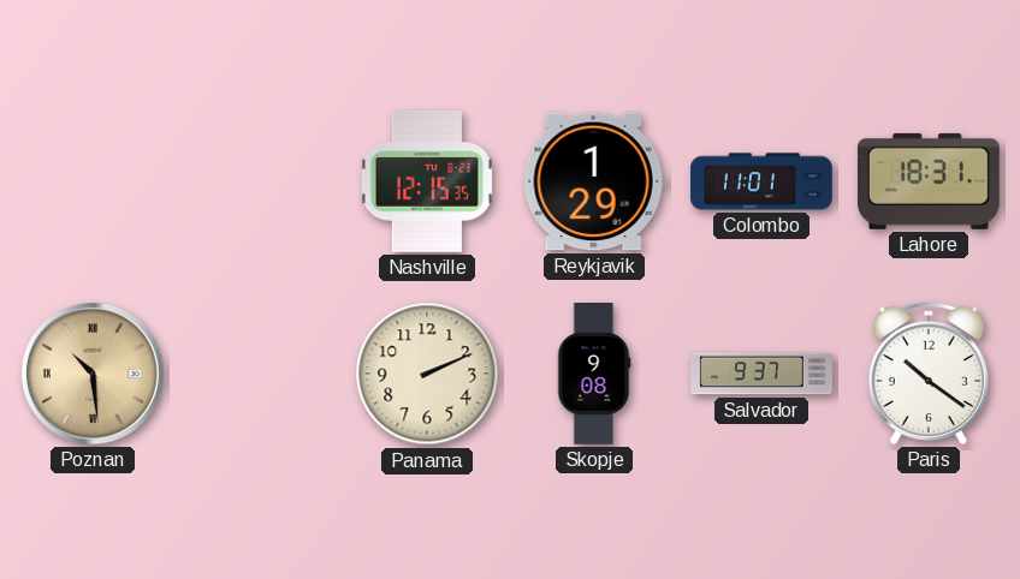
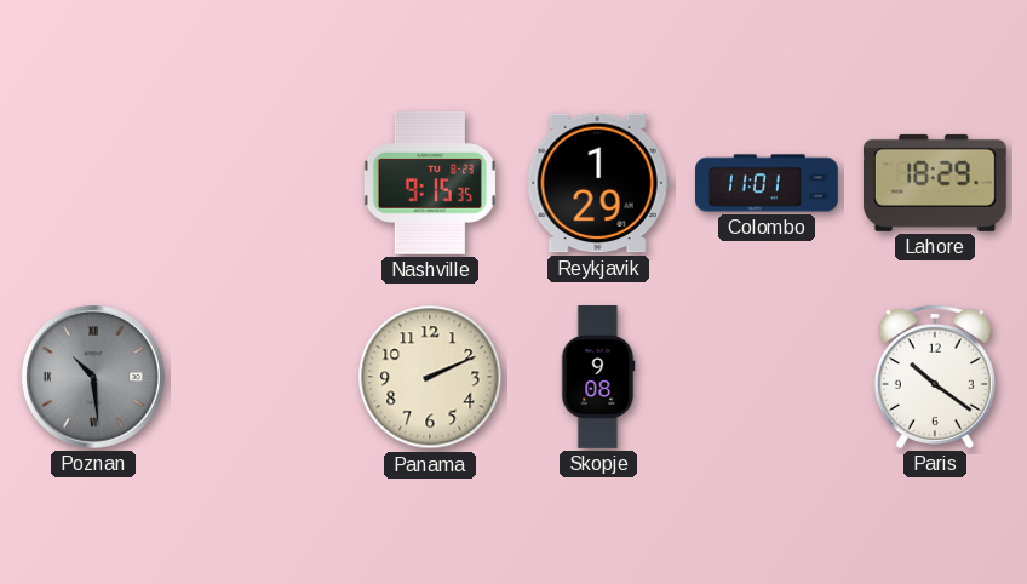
Nashville: 12:15 -> 9:15 (430, 184)
Lahore: 18:31 -> 18:29 (935, 183)
Poznan dial: champagne -> grey (94, 378)
Salvador: 9:37 -> none (761, 374)
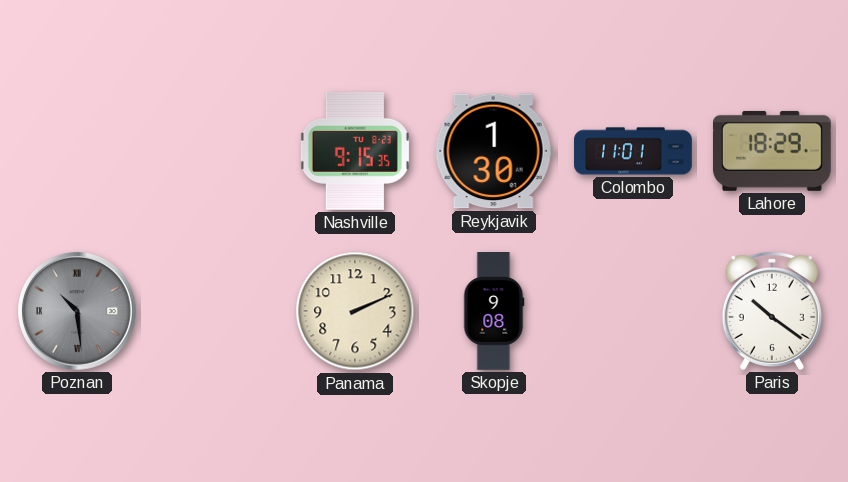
Reykjavik: 1:29 -> 1:30 (494, 151)
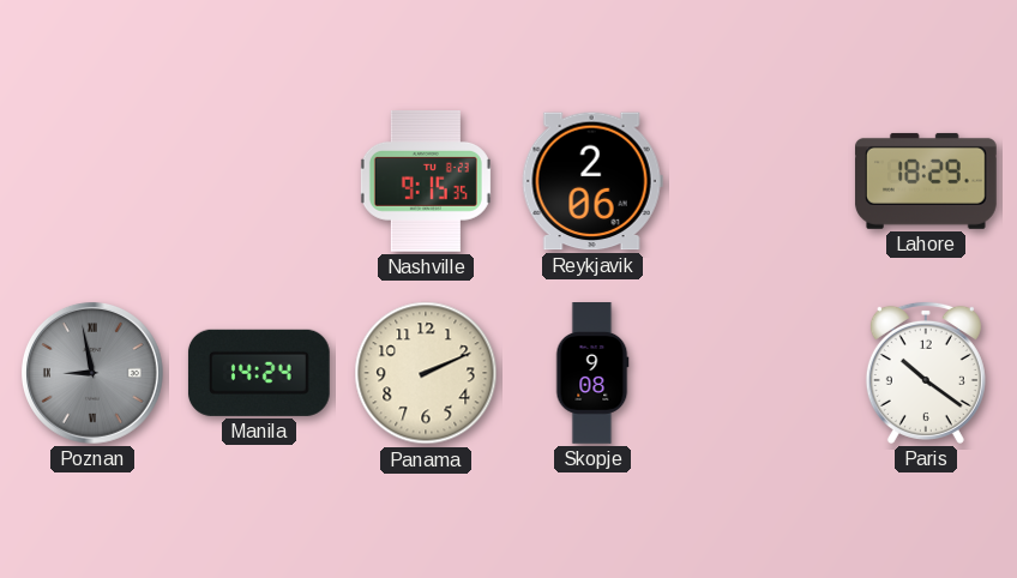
Reykjavik: 1:30 -> 2:06 (592, 181)
Colombo: 11:01 -> none (633, 151)
Poznan: 10:29 -> 8:58 (94, 374)
Manila: none -> 14:24 (259, 373)
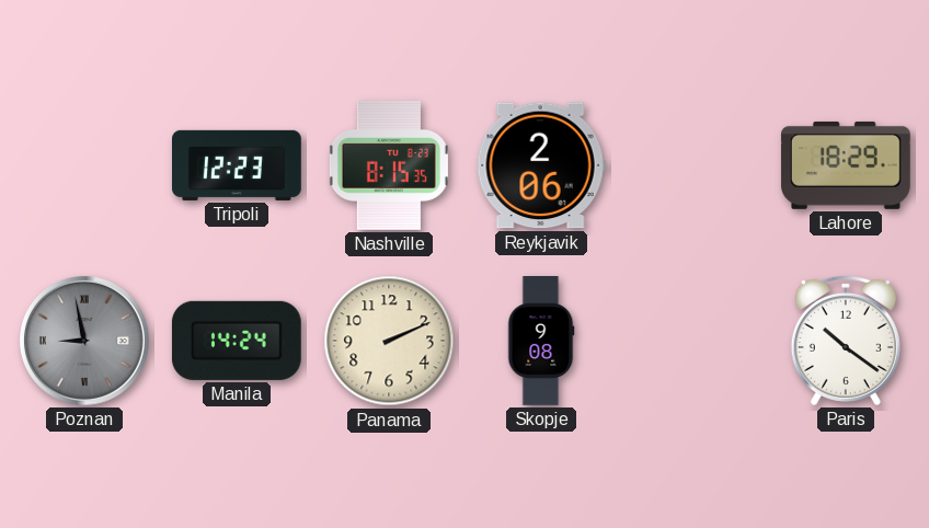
Tripoli: none -> 12:23 (238, 165)
Nashville: 9:15 -> 8:15 (389, 167)
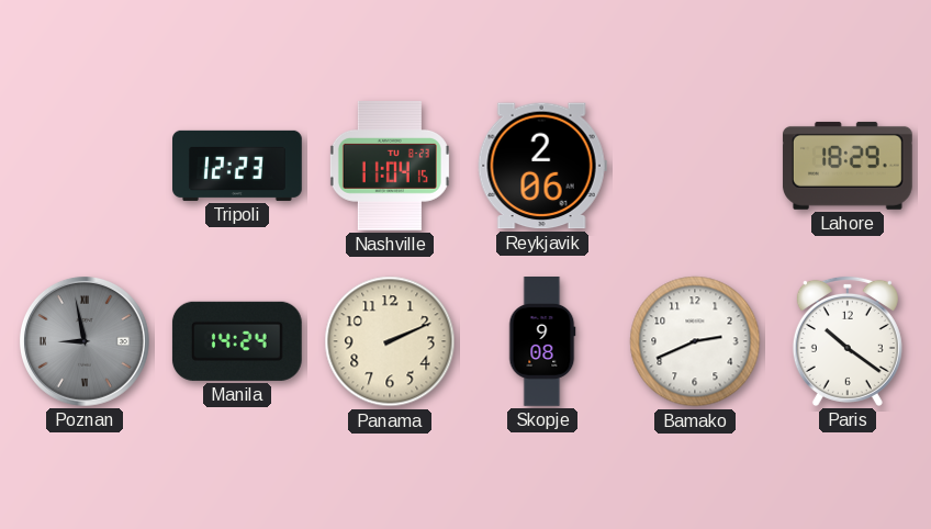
Nashville: 8:15 -> 11:04 (390, 167)
Bamako: none -> 2:41 (695, 341)
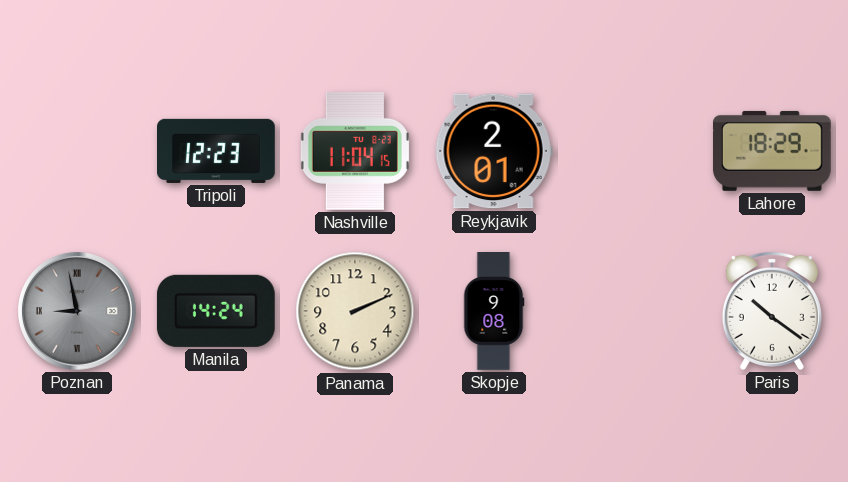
Reykjavik: 2:06 -> 2:01 (494, 151)
Bamako: 2:41 -> none (695, 341)
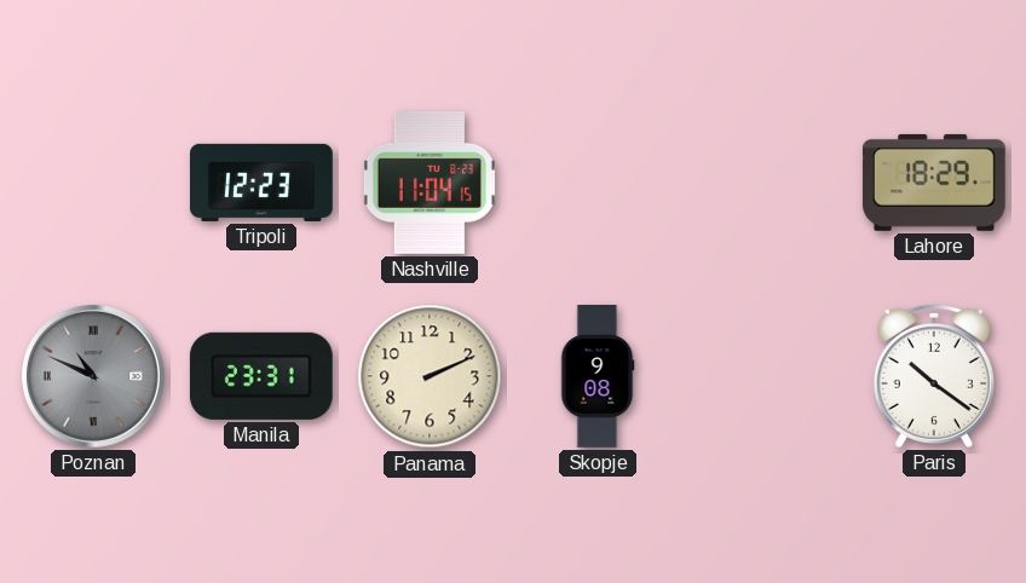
Reykjavik: 2:01 -> none (494, 151)
Poznan: 8:58 -> 10:49 (94, 377)
Manila: 14:24 -> 23:31 (261, 376)
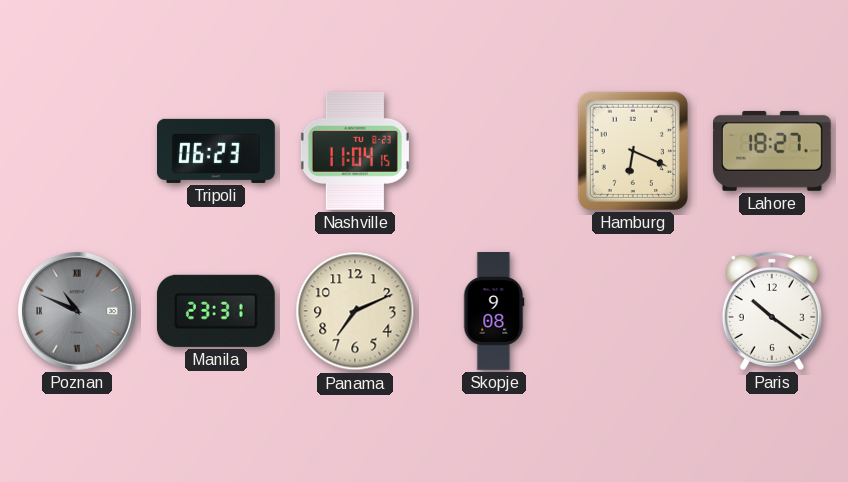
Tripoli: 12:23 -> 06:23 (217, 151)
Hamburg: none -> 6:19 (633, 151)
Lahore: 18:29 -> 18:27 (772, 151)
Panama: 2:11 -> 7:11 (355, 311)
